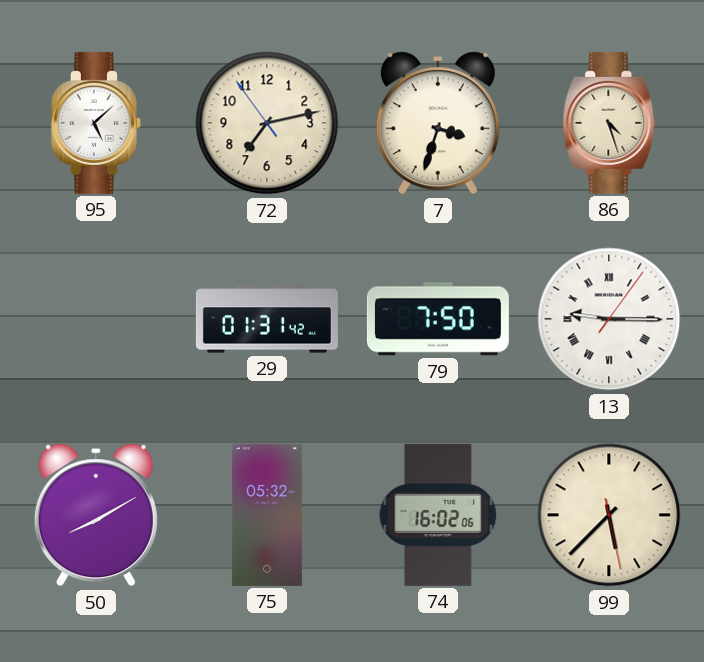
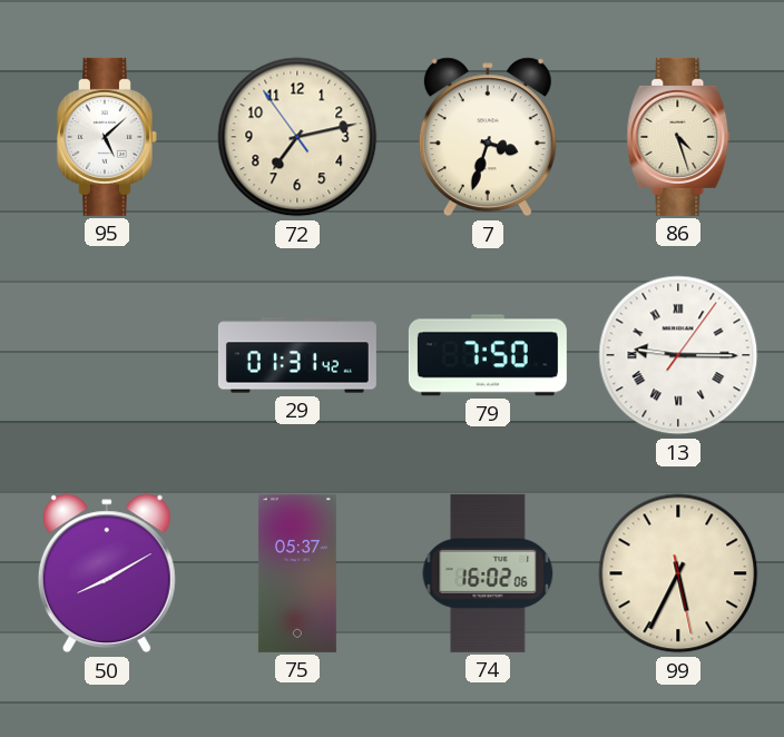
75: 05:32 -> 05:37 (297, 573)
99: 5:37 -> 5:34 (678, 573)
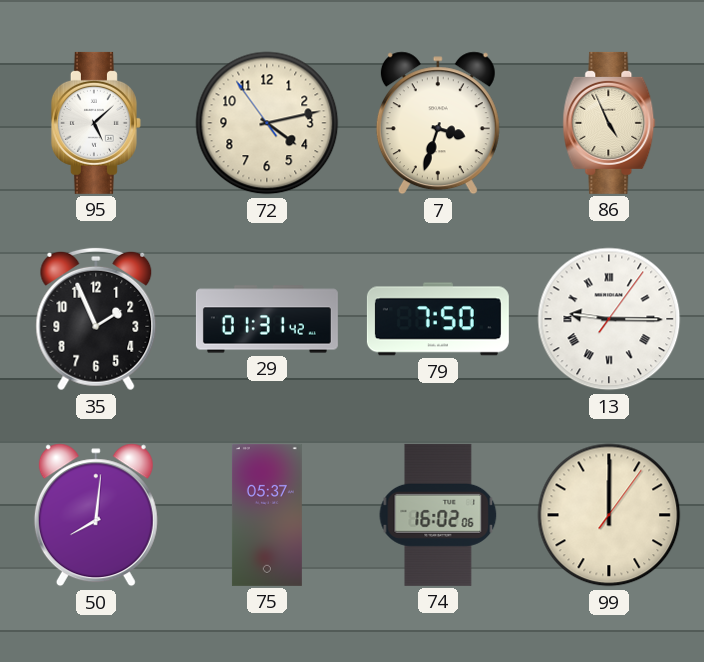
72: 7:12 -> 4:12 (267, 123)
86: 4:27 -> 4:56 (609, 123)
35: none -> 1:56 (96, 319)
50: 8:10 -> 8:01 (96, 515)
99: 5:34 -> 12:00 (609, 515)
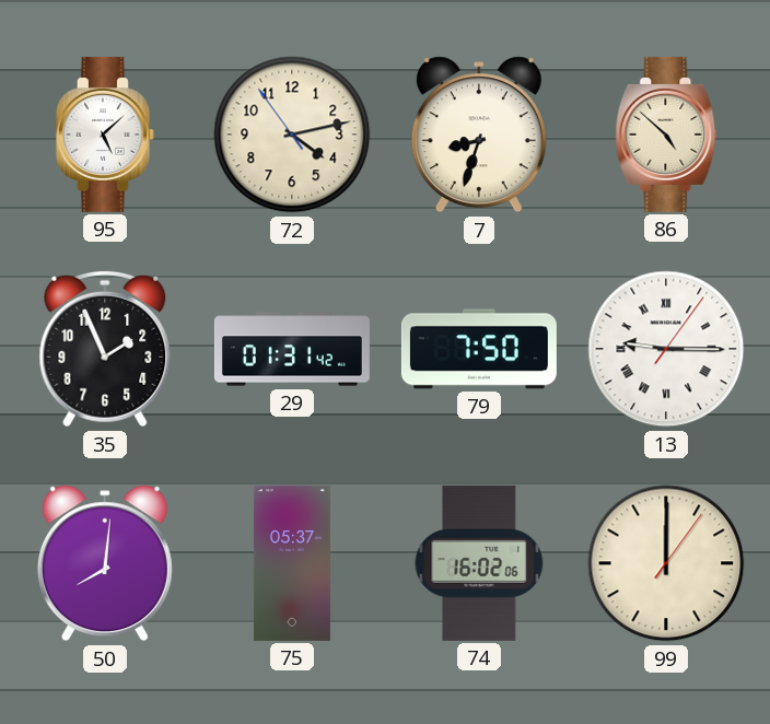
7: 3:33 -> 8:33 (479, 135)
86: 4:56 -> 4:52 (666, 135)
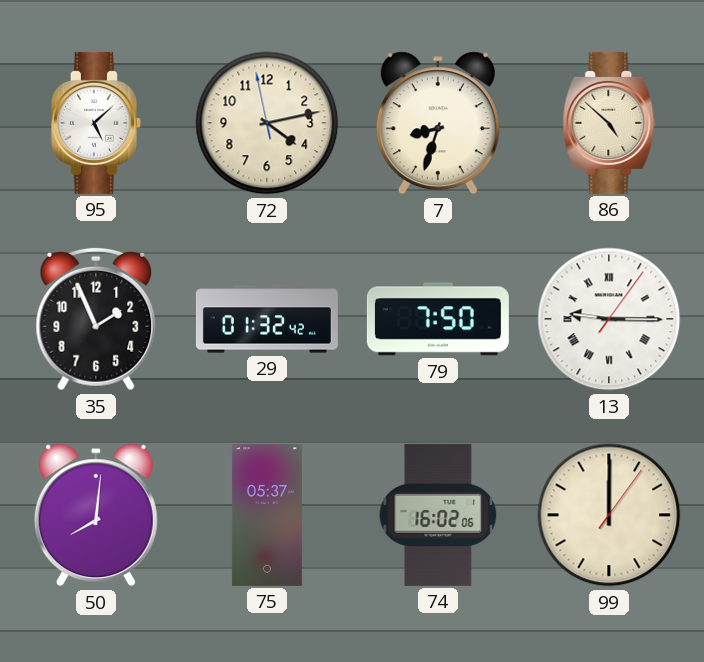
72: 4:12:54 -> 4:12:58 (267, 123)
29: 01:31 -> 01:32 (267, 319)
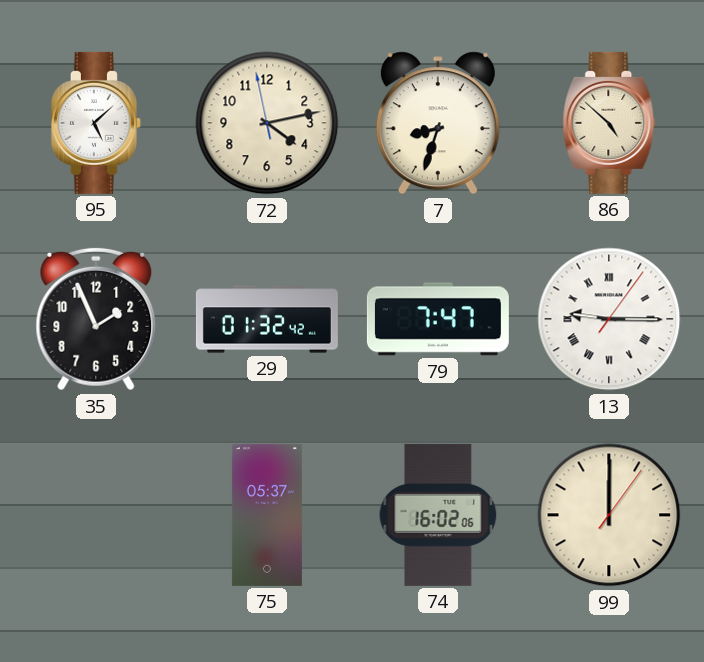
79: 7:50 -> 7:47 (438, 319)
50: 8:01 -> none (96, 515)
